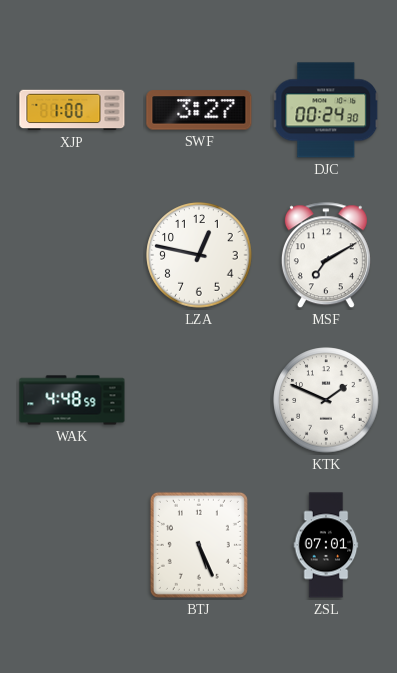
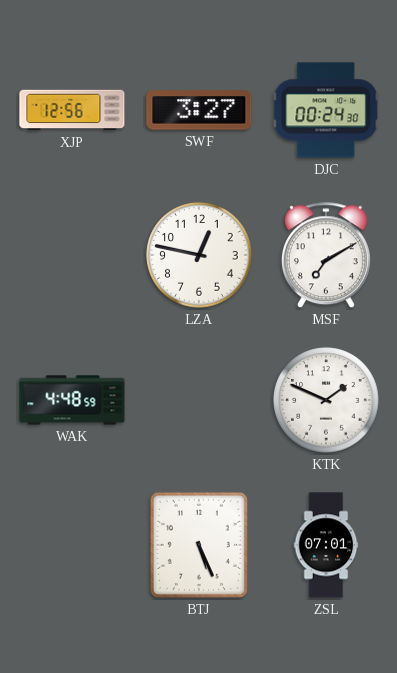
XJP: 1:00 -> 12:56 (72, 110)
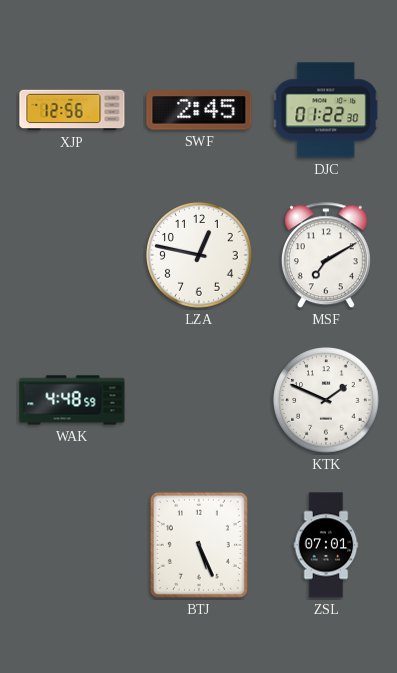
SWF: 3:27 -> 2:45 (199, 110)
DJC: 00:24 -> 01:22 (326, 110)
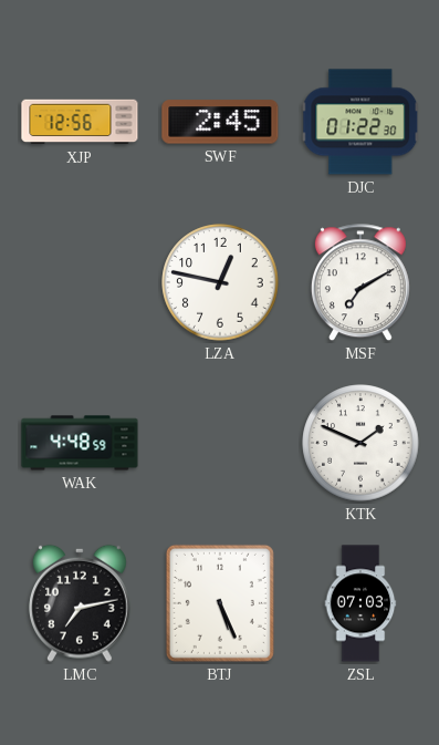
LMC: none -> 7:13 (80, 603)
ZSL: 07:01 -> 07:03 (360, 603)
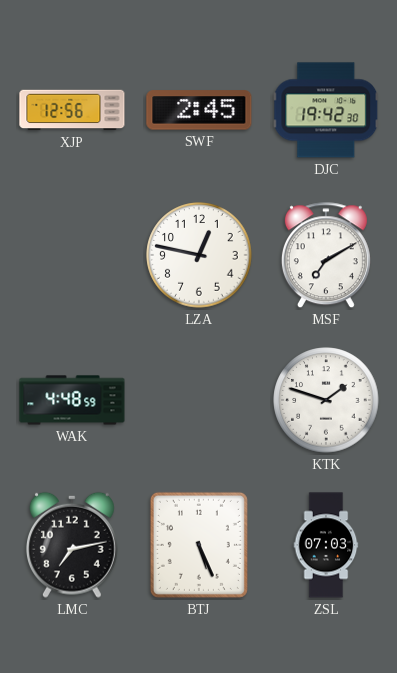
DJC: 01:22 -> 19:42 (326, 110)
KTK: 1:49 -> 1:48 (326, 400)
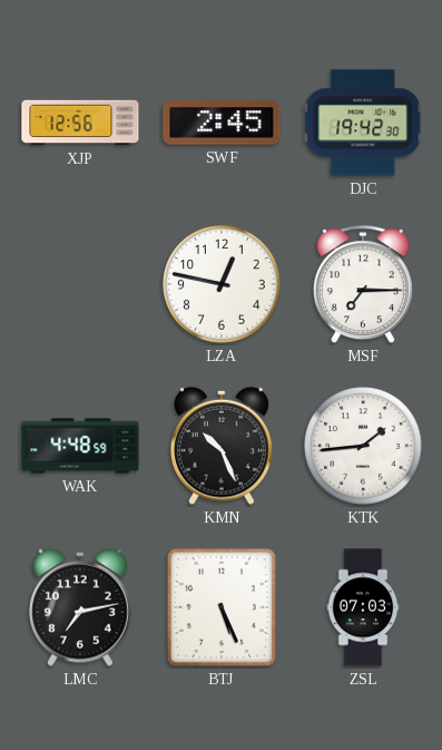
MSF: 7:10 -> 7:15 (363, 285)
KMN: none -> 10:26 (222, 446)
KTK: 1:48 -> 1:44 (363, 446)
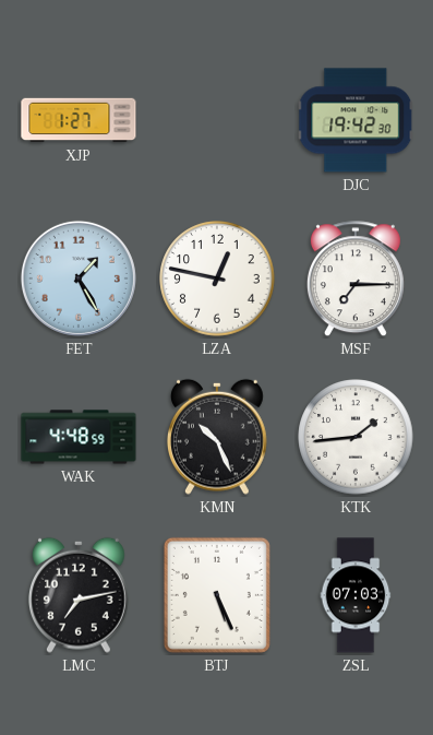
XJP: 12:56 -> 1:27 (79, 120)
SWF: 2:45 -> none (222, 123)
FET: none -> 1:25 (79, 278)
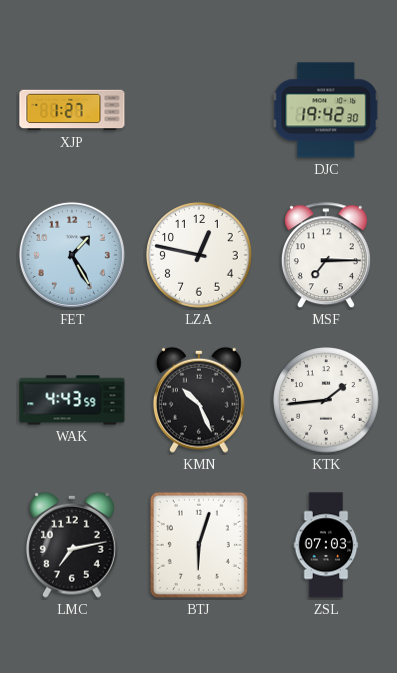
WAK: 4:48 -> 4:43 (72, 400)
BTJ: 5:26 -> 6:03 (199, 545)
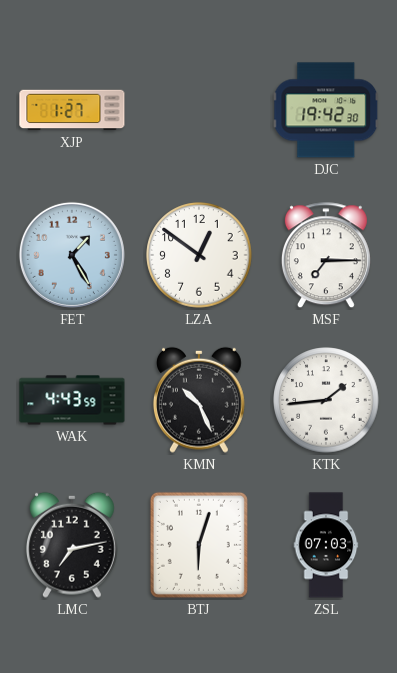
LZA: 12:47 -> 12:51 (199, 255)
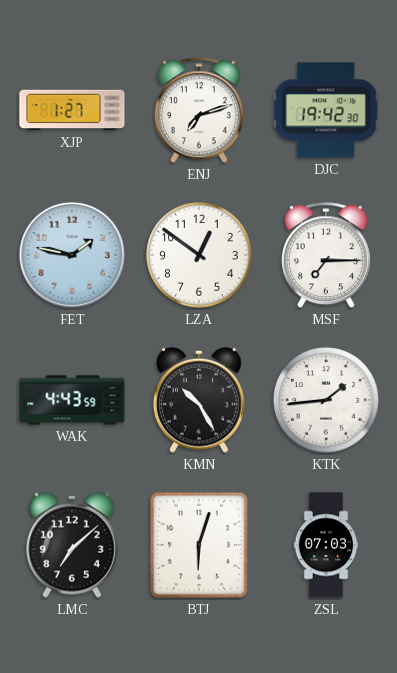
ENJ: none -> 7:12 (199, 111)
FET: 1:25 -> 1:47 (72, 255)
KMN: 10:26 -> 10:25 (199, 400)
LMC: 7:13 -> 7:08 (72, 545)
